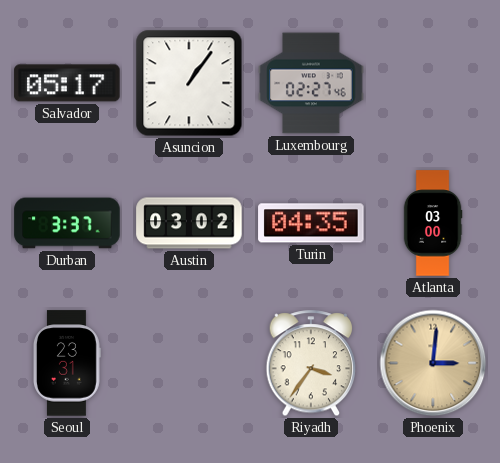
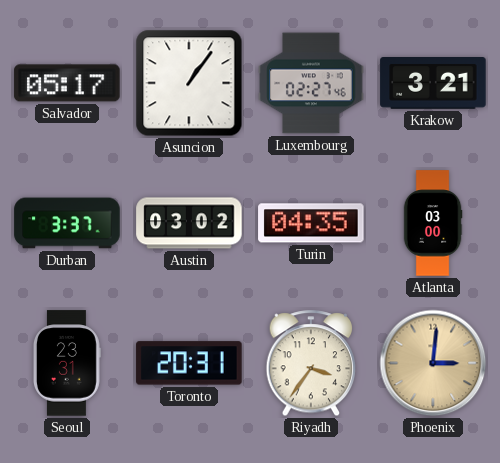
Krakow: none -> 3:21 (433, 84)
Toronto: none -> 20:31 (189, 363)
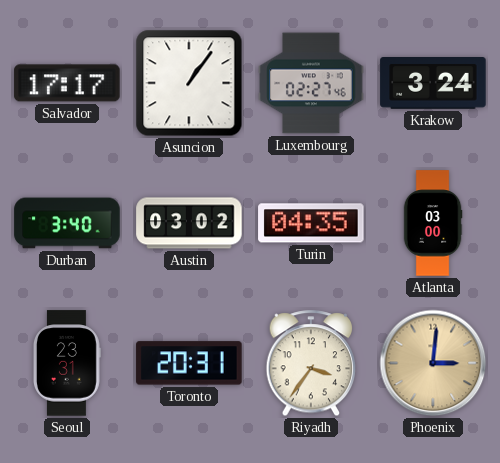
Salvador: 05:17 -> 17:17 (67, 83)
Krakow: 3:21 -> 3:24 (433, 84)
Durban: 3:37 -> 3:40 (67, 223)
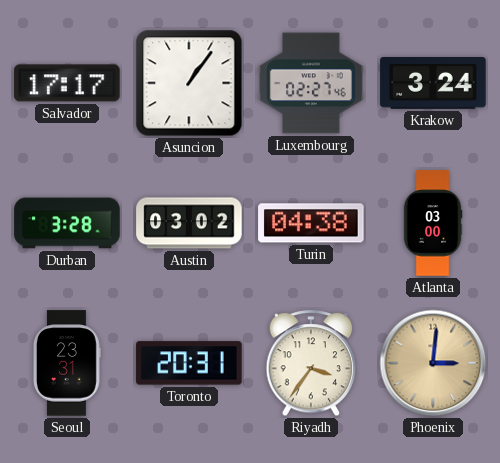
Durban: 3:40 -> 3:28 (67, 223)
Turin: 04:35 -> 04:38 (311, 223)
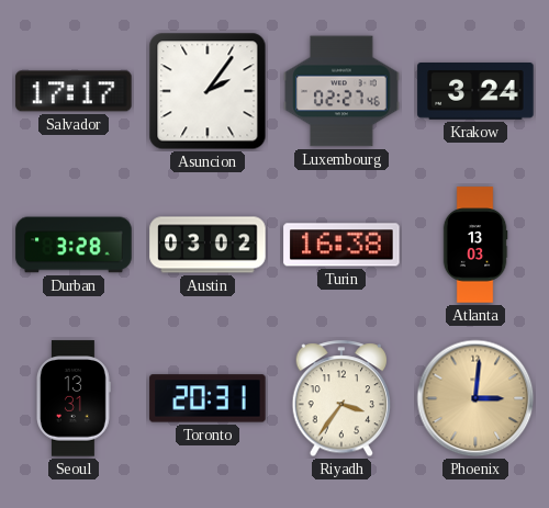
Asuncion: 1:06 -> 2:06 (208, 91)
Turin: 04:38 -> 16:38 (341, 245)
Atlanta: 03:00 -> 13:03 (475, 245)
Seoul: 23:31 -> 13:31 (72, 398)
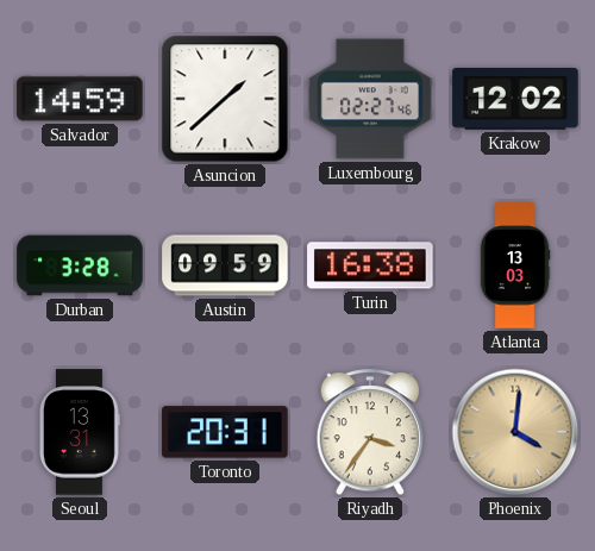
Salvador: 17:17 -> 14:59 (80, 99)
Asuncion: 2:06 -> 1:38 (225, 99)
Krakow: 3:24 -> 12:02 (515, 100)
Austin: 03:02 -> 09:59 (225, 265)
Phoenix: 3:01 -> 4:01 (515, 432)
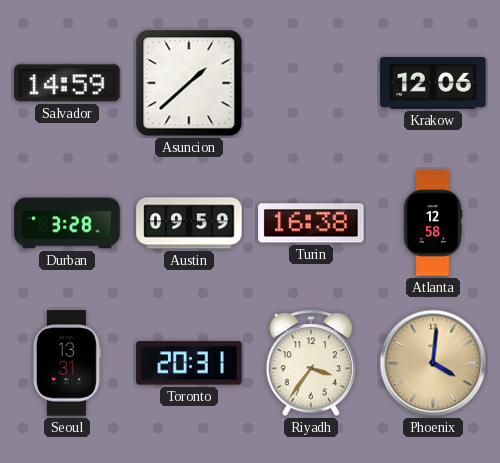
Luxembourg: 02:27 -> none (370, 99)
Krakow: 12:02 -> 12:06 (433, 84)
Atlanta: 13:03 -> 12:58 (433, 223)
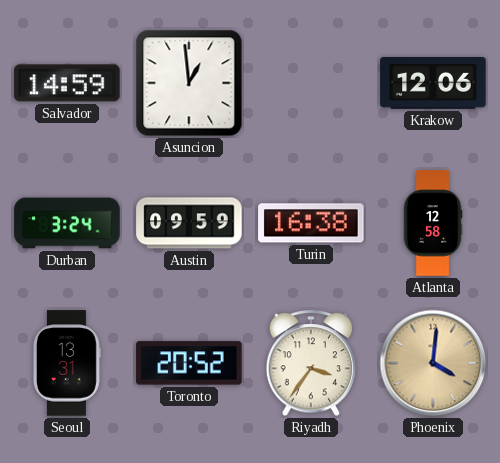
Asuncion: 1:38 -> 12:59 (189, 83)
Durban: 3:28 -> 3:24 (67, 223)
Toronto: 20:31 -> 20:52 (189, 363)
